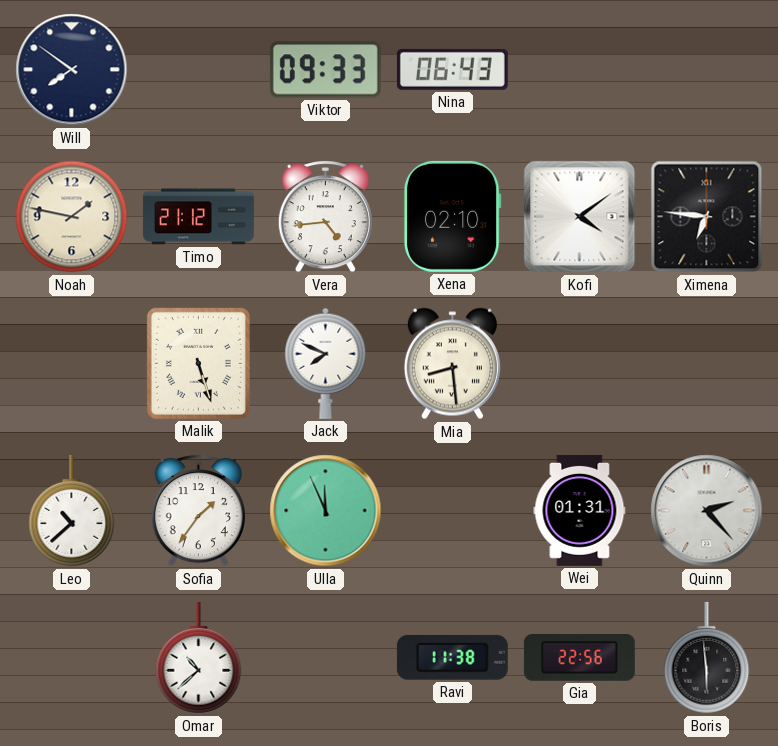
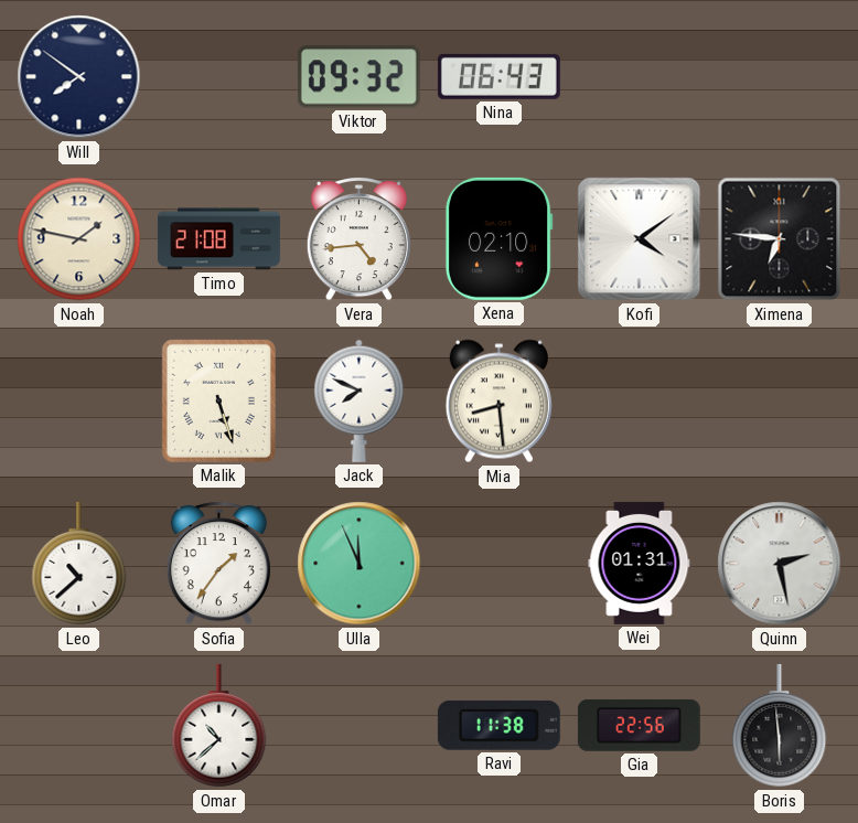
Viktor: 09:33 -> 09:32 (358, 77)
Timo: 21:12 -> 21:08 (218, 239)
Quinn: 2:23 -> 2:28 (780, 564)
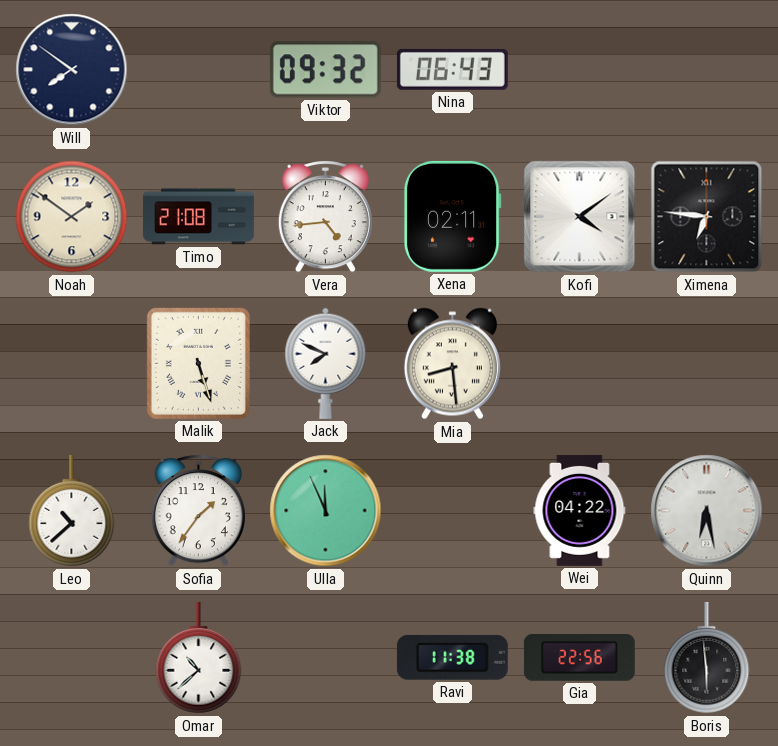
Noah: 1:47 -> 1:51 (72, 217)
Xena: 02:10 -> 02:11 (452, 216)
Wei: 01:31 -> 04:22 (580, 510)
Quinn: 2:28 -> 6:28 (707, 511)
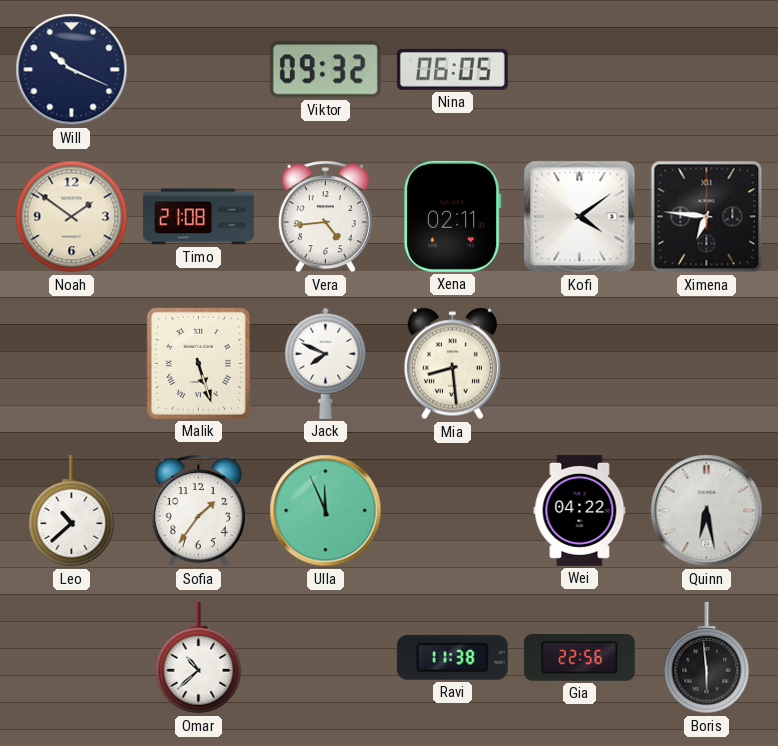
Will: 7:51 -> 10:19 (72, 70)
Nina: 06:43 -> 06:05 (452, 69)
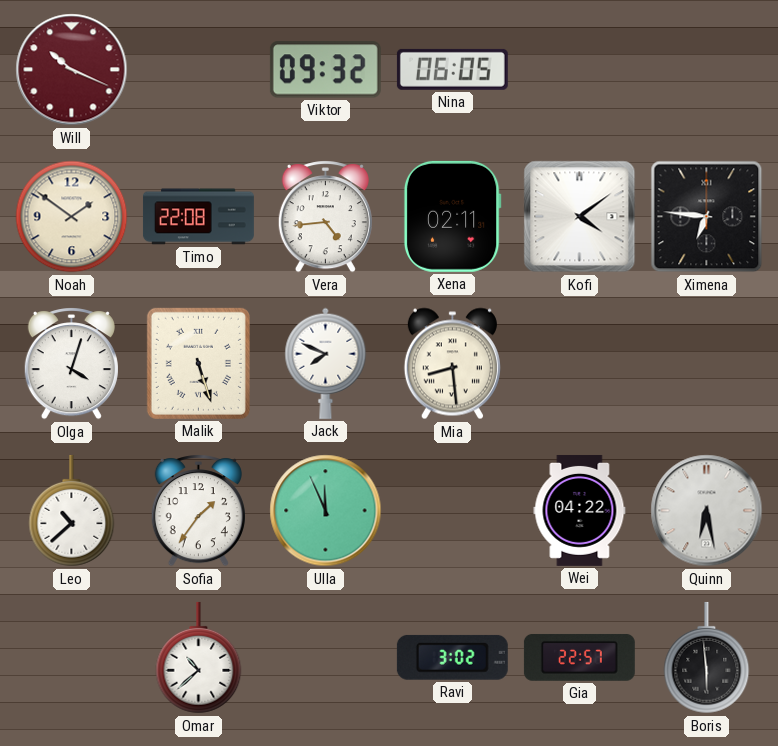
Will dial: navy -> burgundy (72, 70)
Timo: 21:08 -> 22:08 (198, 217)
Olga: none -> 4:03 (71, 364)
Ravi: 11:38 -> 3:02 (452, 657)
Gia: 22:56 -> 22:57 (579, 657)
